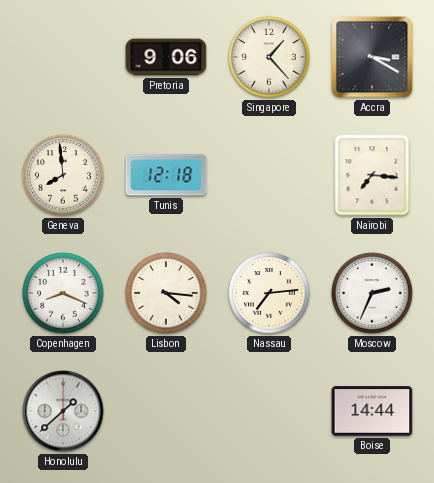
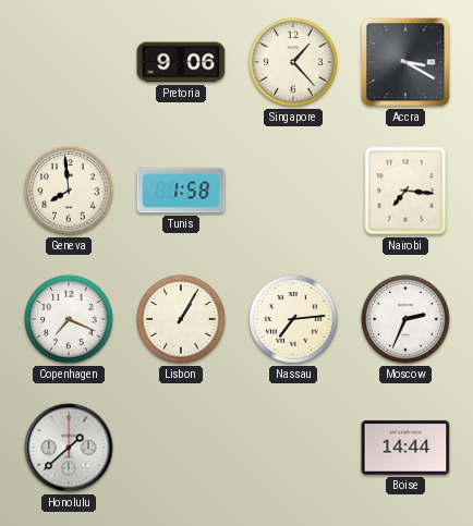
Tunis: 12:18 -> 1:58 (181, 191)
Copenhagen: 8:19 -> 7:19 (69, 319)
Lisbon: 4:16 -> 1:05 (181, 319)
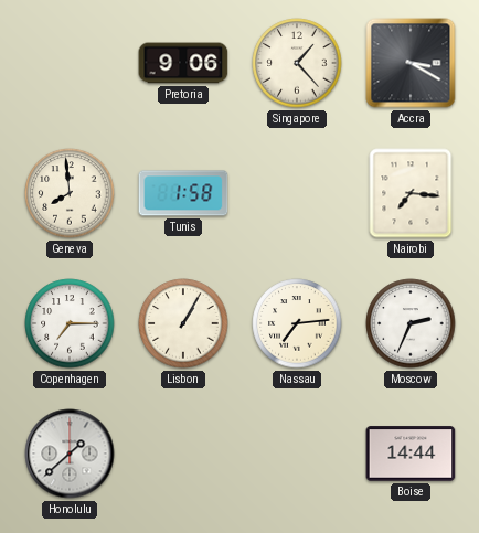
Copenhagen: 7:19 -> 7:15 (70, 323)
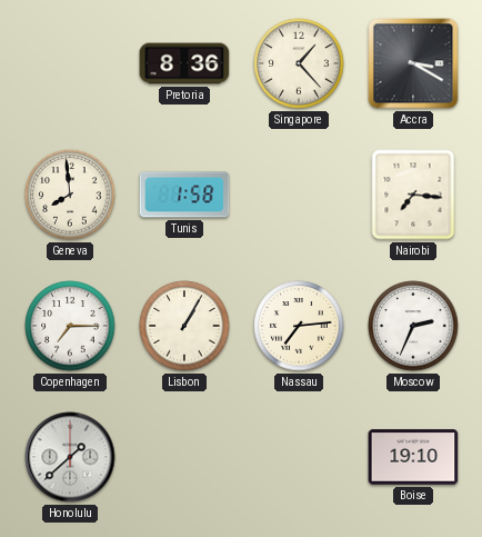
Pretoria: 9:06 -> 8:36 (184, 63)
Boise: 14:44 -> 19:10 (413, 457)
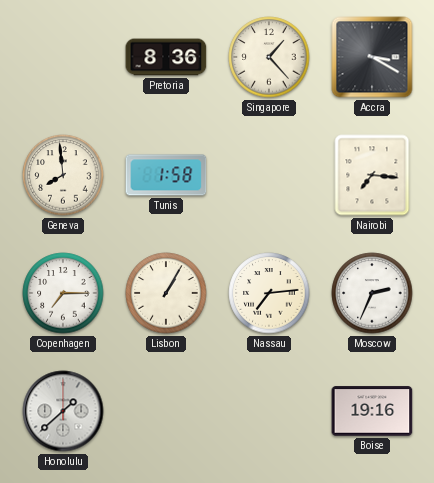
Boise: 19:10 -> 19:16 (372, 411)
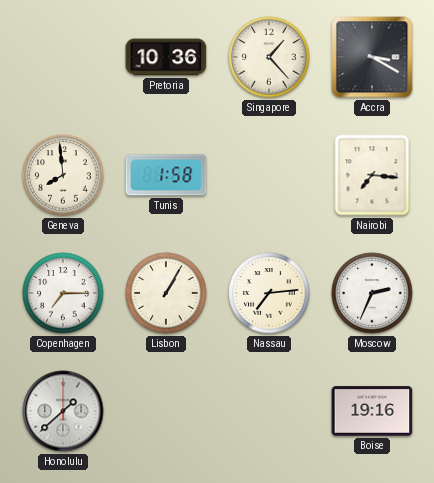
Pretoria: 8:36 -> 10:36 (166, 57)
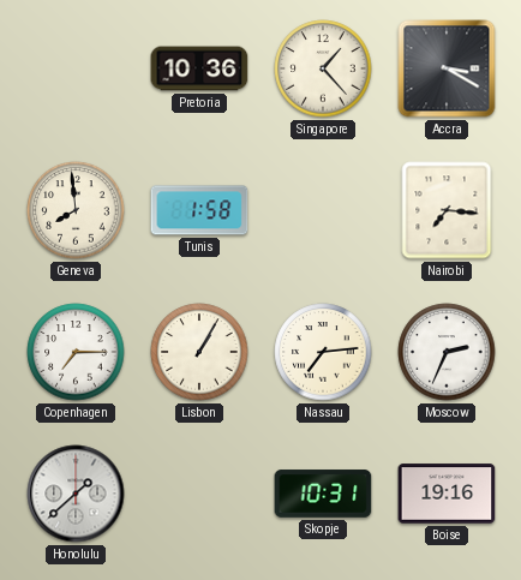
Skopje: none -> 10:31 (323, 494)
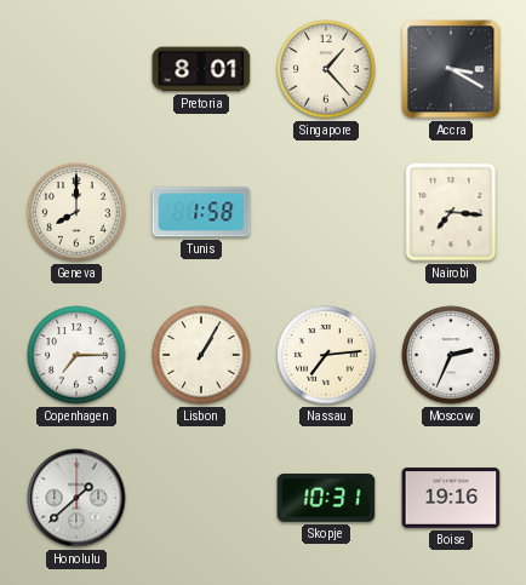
Pretoria: 10:36 -> 8:01 (201, 69)
Geneva: 7:59 -> 8:00 (76, 212)
